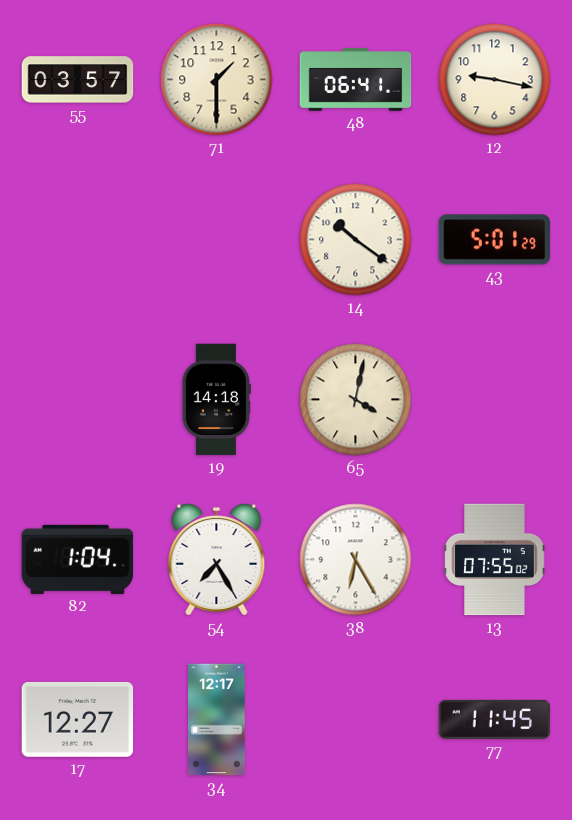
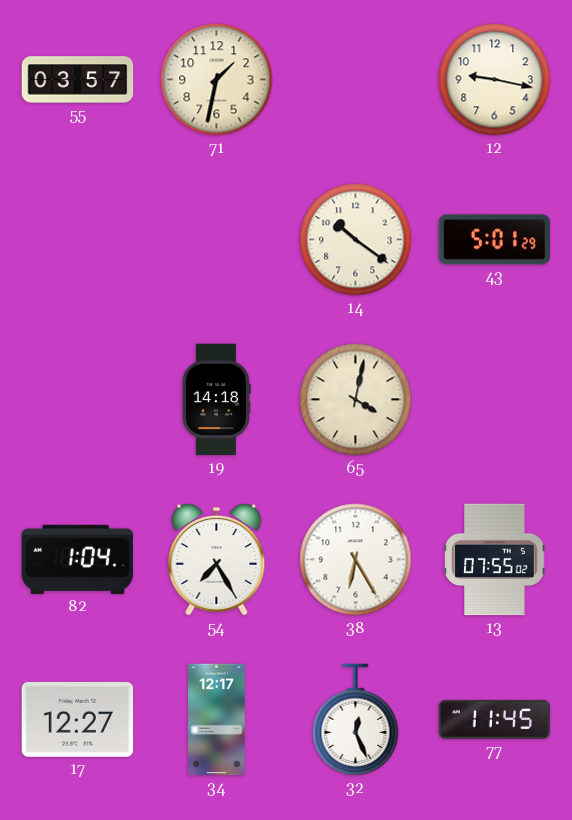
71: 1:30 -> 1:32 (217, 80)
48: 06:41 -> none (356, 80)
32: none -> 12:26 (356, 720)
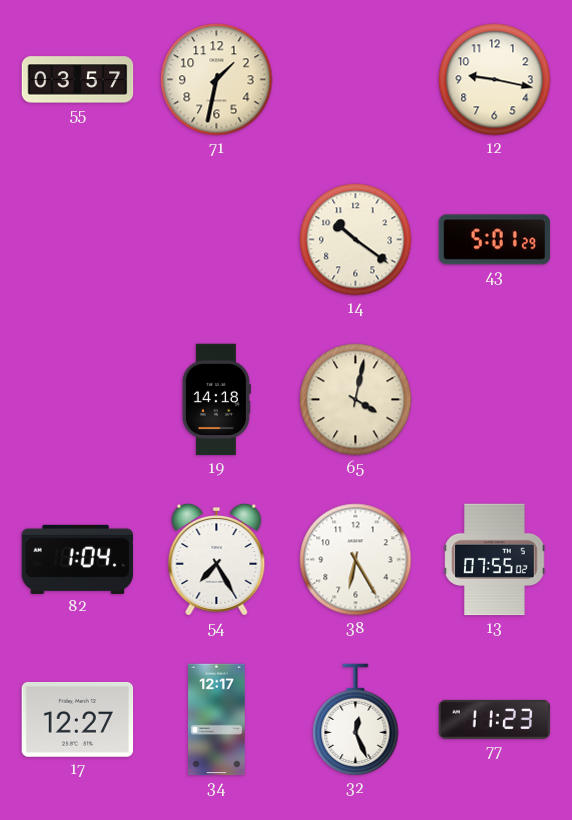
77: 11:45 -> 11:23 (495, 719)
